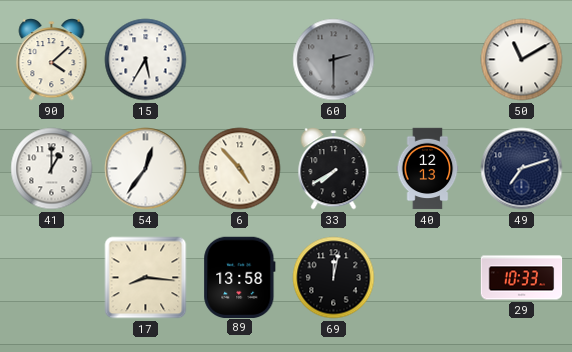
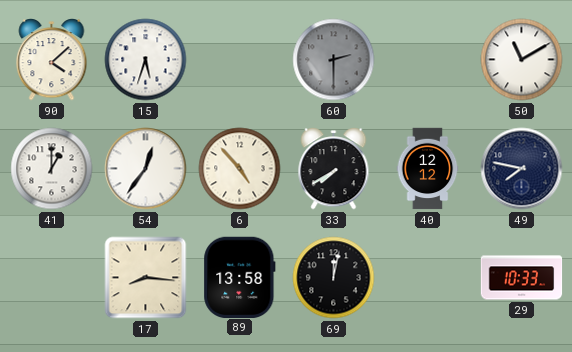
15: 5:35 -> 5:33 (146, 60)
40: 12:13 -> 12:12 (428, 169)
49: 7:12 -> 7:47 (522, 169)
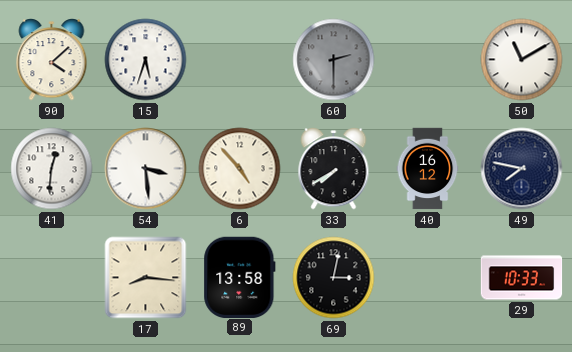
41: 1:00 -> 12:31 (52, 169)
54: 12:36 -> 3:29 (146, 169)
40: 12:12 -> 16:12 (428, 169)
69: 12:02 -> 3:02 (334, 278)
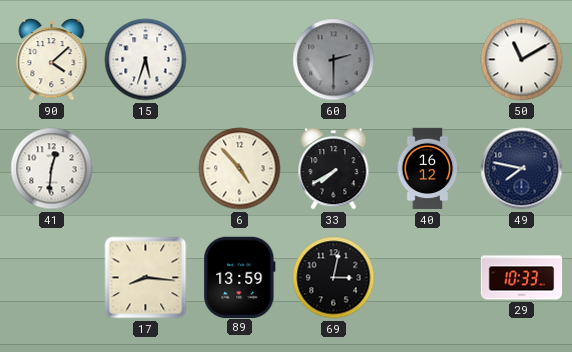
54: 3:29 -> none (146, 169)
89: 13:58 -> 13:59 (240, 277)
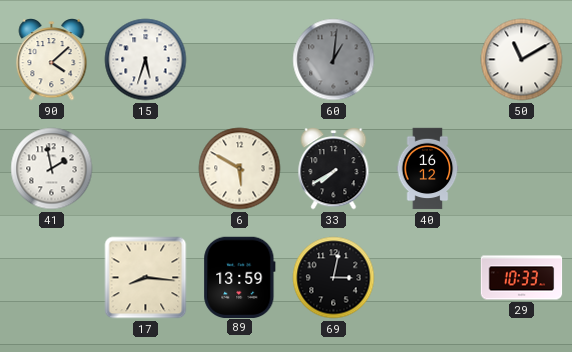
60: 2:30 -> 1:01 (334, 60)
41: 12:31 -> 1:58 (52, 169)
6: 4:53 -> 5:50 (240, 169)
49: 7:47 -> none (522, 169)
